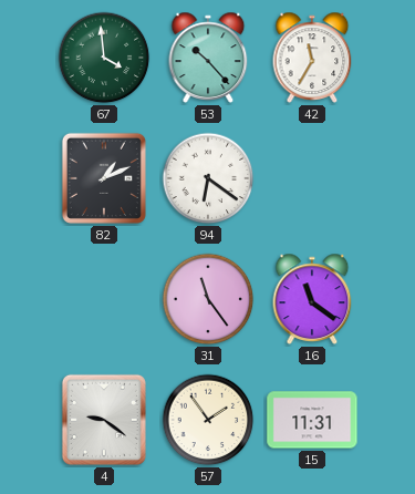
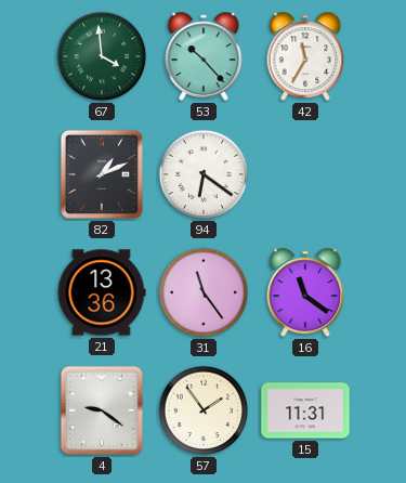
21: none -> 13:36 (102, 292)
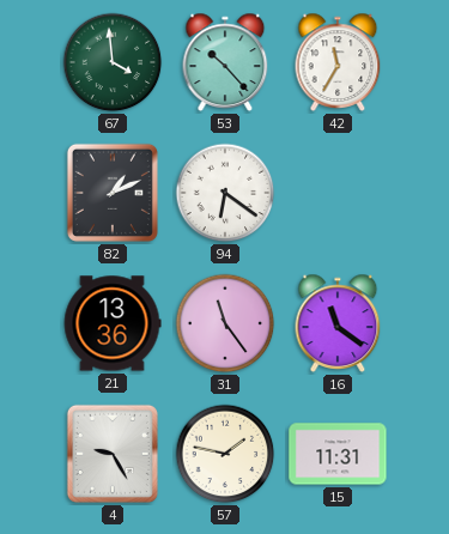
4: 9:21 -> 9:25 (113, 454)
57: 1:54 -> 1:47 (225, 454)
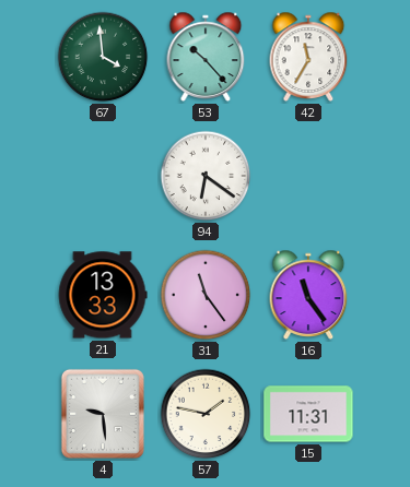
82: 1:11 -> none (113, 193)
21: 13:36 -> 13:33 (103, 295)
16: 11:21 -> 11:24 (308, 295)
4: 9:25 -> 9:29 (103, 414)
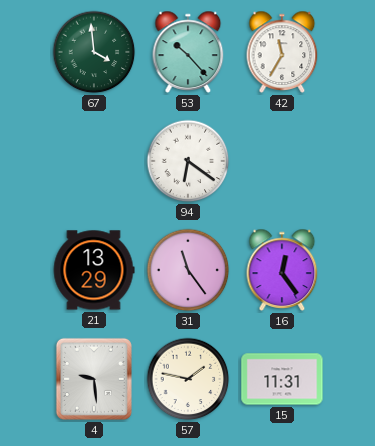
21: 13:33 -> 13:29 (94, 270)
16: 11:24 -> 12:24 (282, 270)
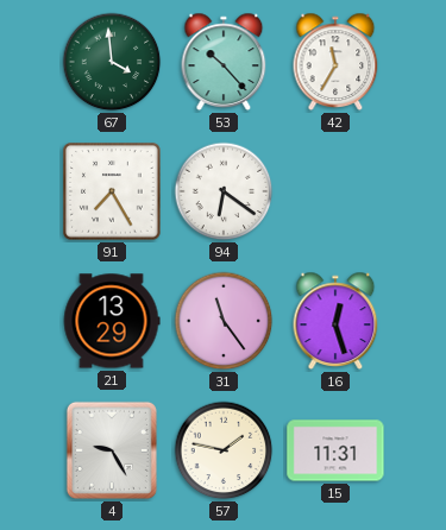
91: none -> 7:25 (112, 191)
16: 12:24 -> 12:27 (335, 321)
4: 9:29 -> 9:25 (112, 450)
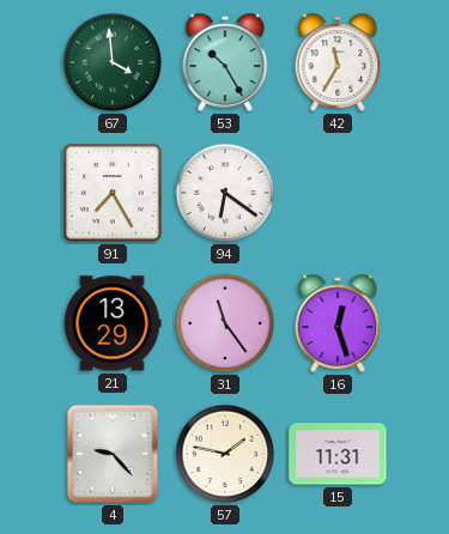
53: 10:23 -> 10:25 (225, 62)
4: 9:25 -> 9:23 (113, 454)
